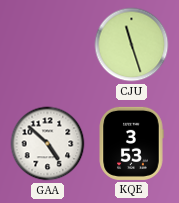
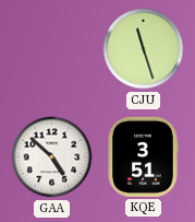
KQE: 3:53 -> 3:51 (143, 156)
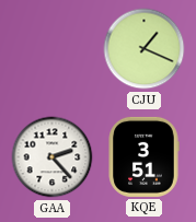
CJU: 11:27 -> 1:19 (145, 49)
GAA: 4:52 -> 2:23 (53, 157)
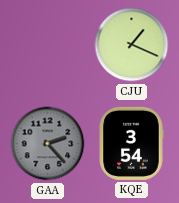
GAA dial: white -> grey (48, 144)
KQE: 3:51 -> 3:54 (131, 143)
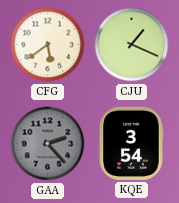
CFG: none -> 5:39 (48, 45)
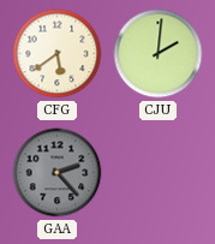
CJU: 1:19 -> 2:01 (159, 54)
KQE: 3:54 -> none (131, 143)
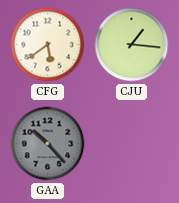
CJU: 2:01 -> 1:16 (132, 45)
GAA: 2:23 -> 10:23 (48, 144)
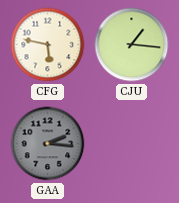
CFG: 5:39 -> 5:47 (48, 45)
GAA: 10:23 -> 2:16 (48, 144)
